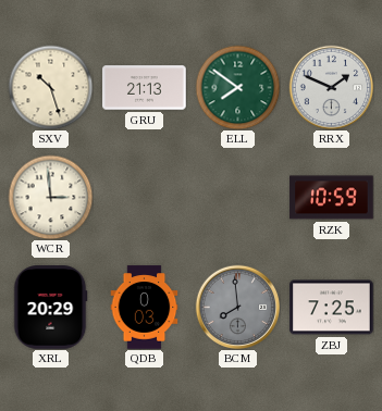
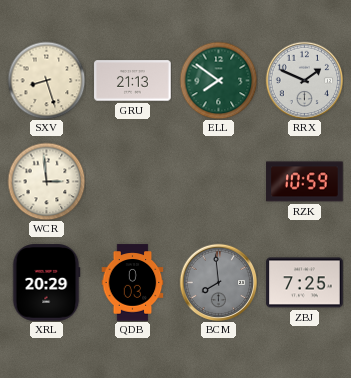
SXV: 10:27 -> 8:27 (46, 80)
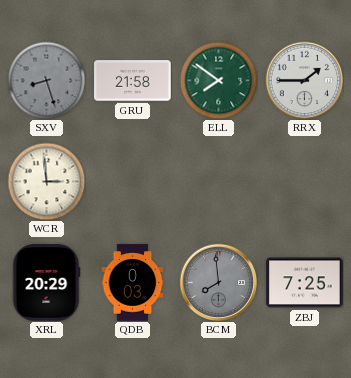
SXV dial: cream -> grey (46, 80)
GRU: 21:13 -> 21:58 (133, 81)
RRX: 1:49 -> 1:45 (304, 80)
RZK: 10:59 -> none (305, 182)
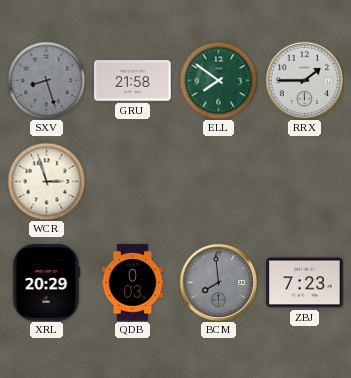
WCR: 2:59 -> 2:57 (46, 181)
ZBJ: 7:25 -> 7:23 (305, 283)
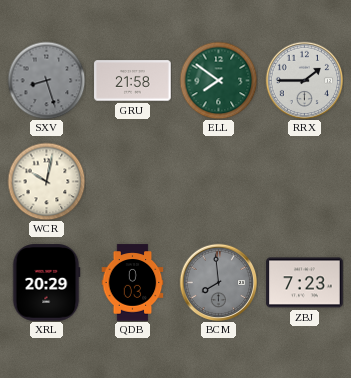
WCR: 2:57 -> 10:02 (46, 181)
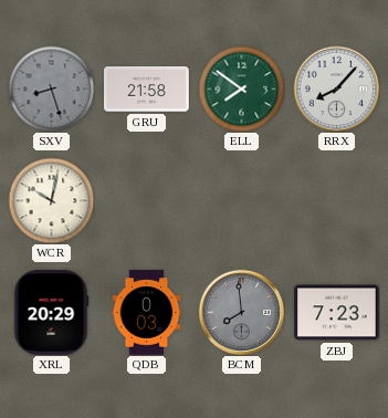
RRX: 1:45 -> 8:07 (336, 88)
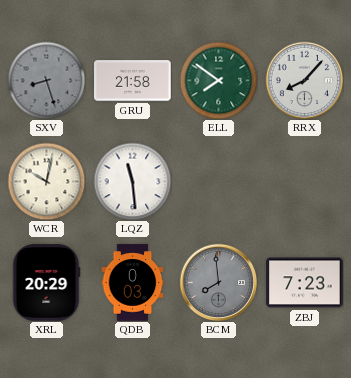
LQZ: none -> 11:29 (132, 181)
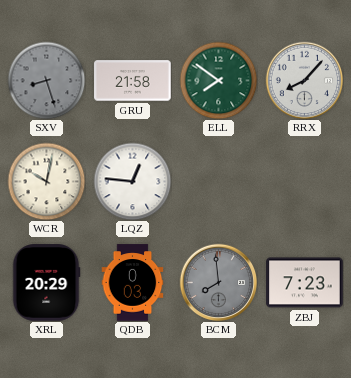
LQZ: 11:29 -> 12:46 (132, 181)
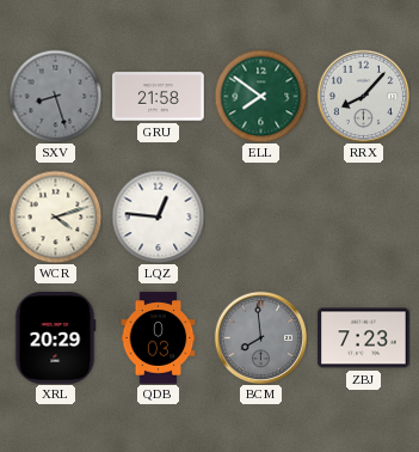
WCR: 10:02 -> 4:12 (55, 216)
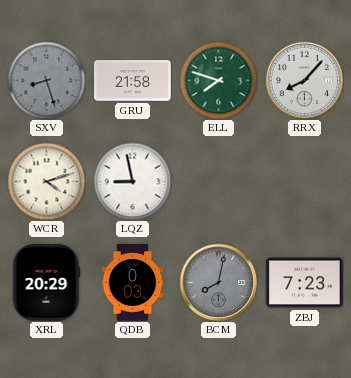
ELL: 7:51 -> 7:48 (218, 80)
LQZ: 12:46 -> 8:58 (132, 181)
BCM: 7:59 -> 8:02 (218, 282)
